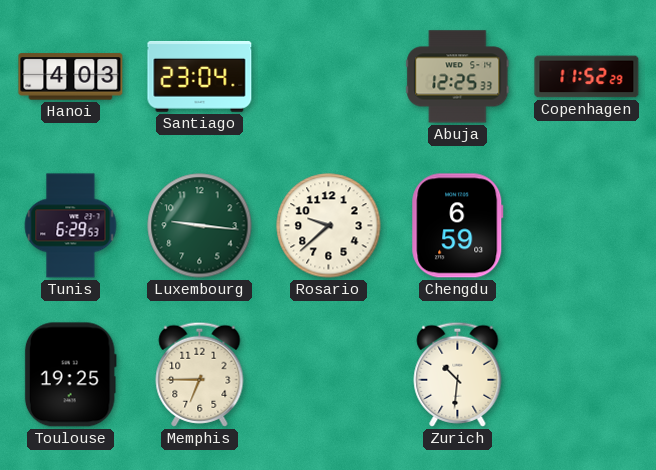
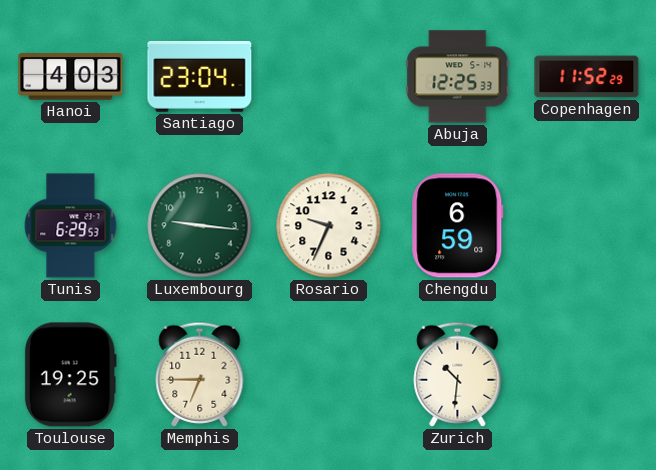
Rosario: 9:38 -> 9:34 (329, 226)
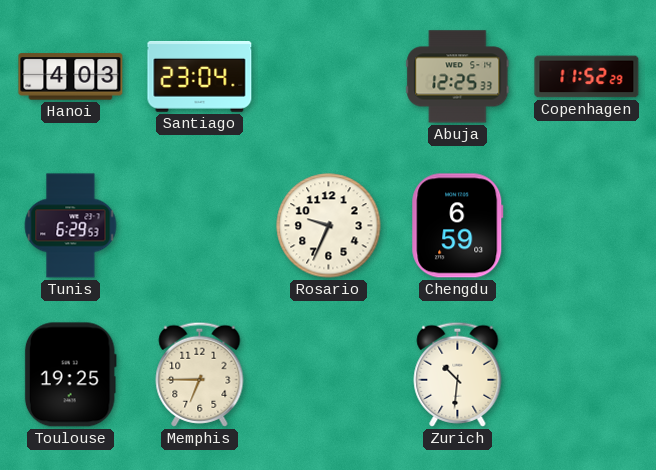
Luxembourg: 9:16 -> none (200, 226)
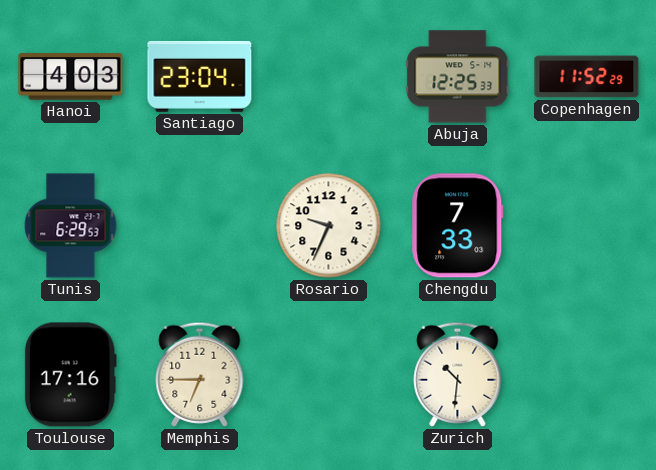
Chengdu: 6:59 -> 7:33 (458, 226)
Toulouse: 19:25 -> 17:16 (70, 375)
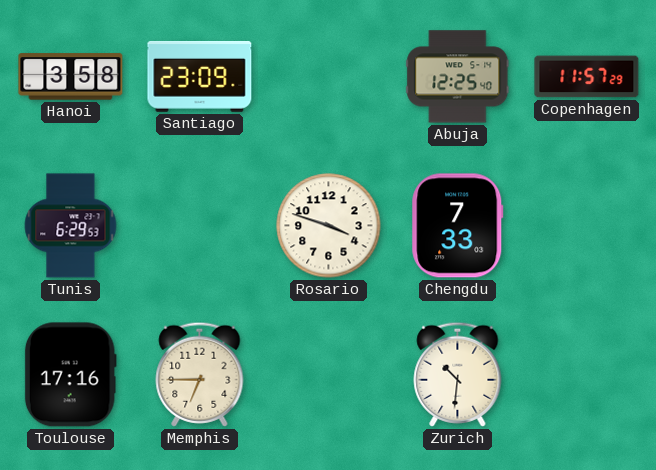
Hanoi: 4:03 -> 3:58 (71, 77)
Santiago: 23:04 -> 23:09 (200, 76)
Abuja: 12:25:33 -> 12:25:40 (458, 77)
Copenhagen: 11:52 -> 11:57 (587, 77)
Rosario: 9:34 -> 3:48 (329, 226)
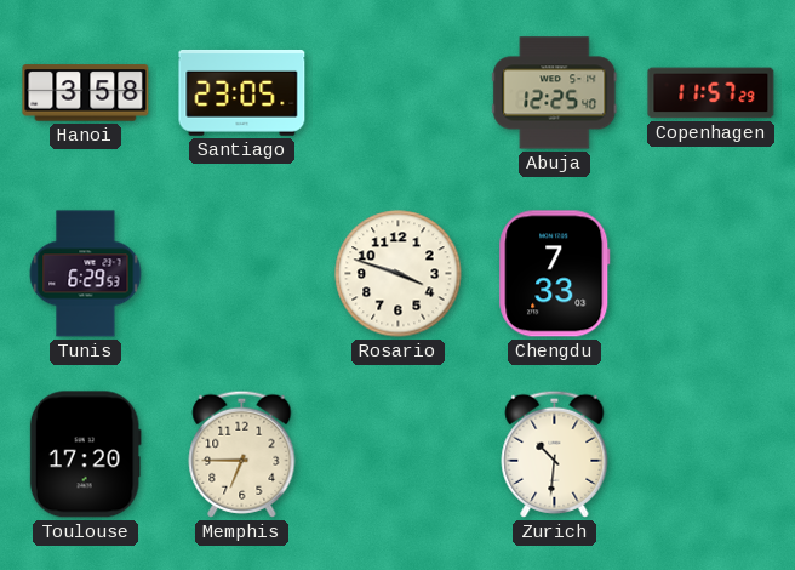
Santiago: 23:09 -> 23:05 (242, 92)
Toulouse: 17:16 -> 17:20 (85, 455)
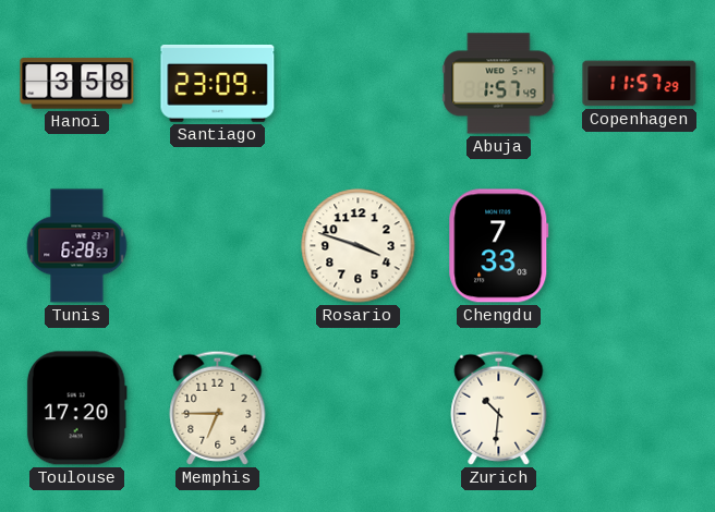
Santiago: 23:05 -> 23:09 (218, 83)
Abuja: 12:25 -> 1:57 (499, 84)
Tunis: 6:29 -> 6:28 (77, 246)
